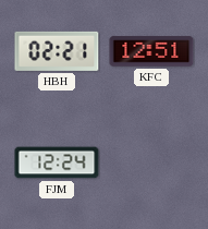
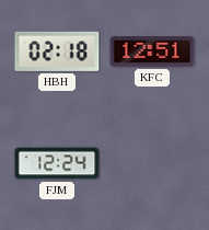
HBH: 02:21 -> 02:18 (57, 51)
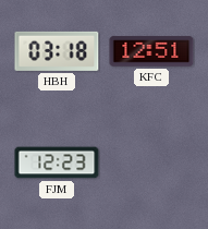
HBH: 02:18 -> 03:18 (57, 51)
FJM: 12:24 -> 12:23 (57, 162)
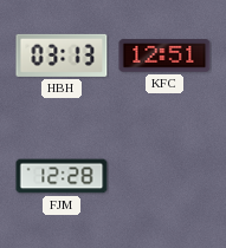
HBH: 03:18 -> 03:13 (62, 56)
FJM: 12:23 -> 12:28 (62, 176)
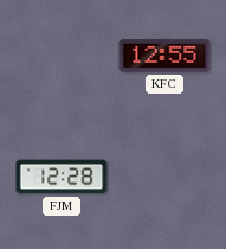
HBH: 03:13 -> none (62, 56)
KFC: 12:51 -> 12:55 (164, 56)
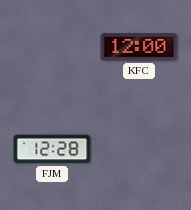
KFC: 12:55 -> 12:00 (139, 47)
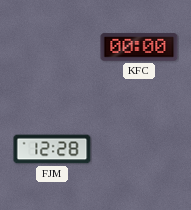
KFC: 12:00 -> 00:00 (139, 47)
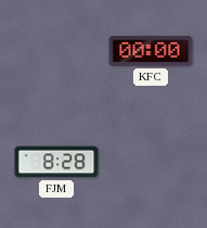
FJM: 12:28 -> 8:28 (56, 162)
